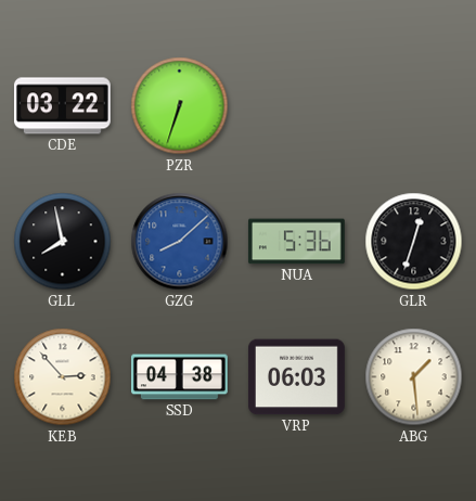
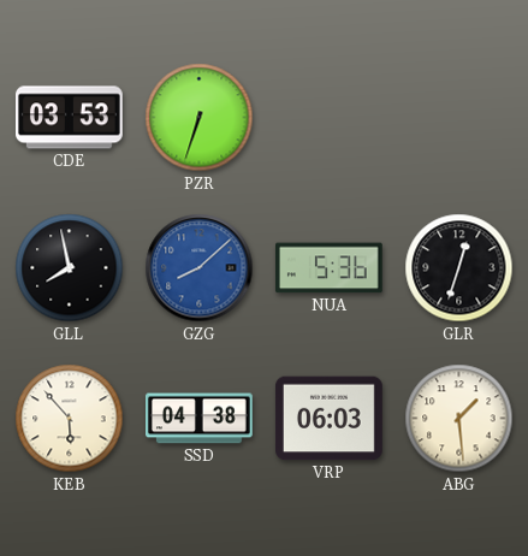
CDE: 03:22 -> 03:53 (69, 118)
KEB: 2:53 -> 5:53 (70, 419)
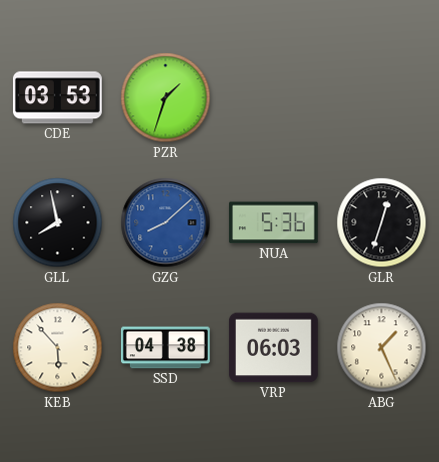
PZR: 6:33 -> 1:33 (166, 98)
ABG: 1:29 -> 1:26 (382, 348)
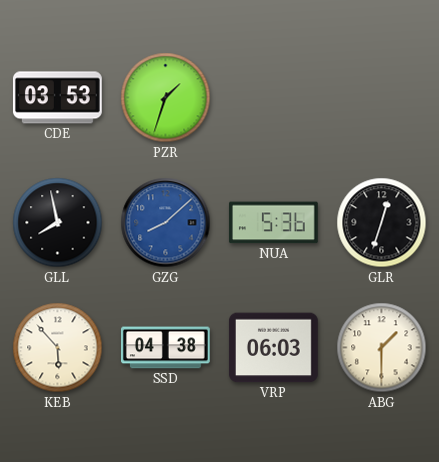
ABG: 1:26 -> 1:30 (382, 348)
